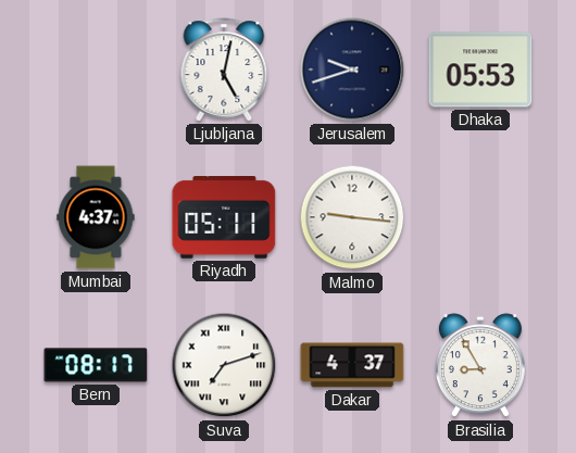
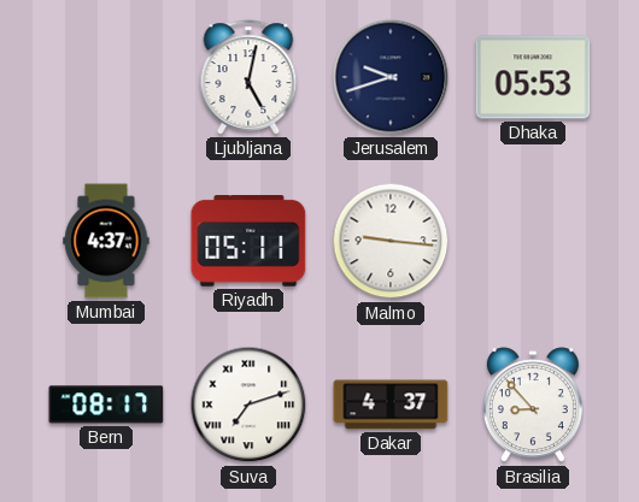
Brasilia: 8:55 -> 8:53 (533, 406)
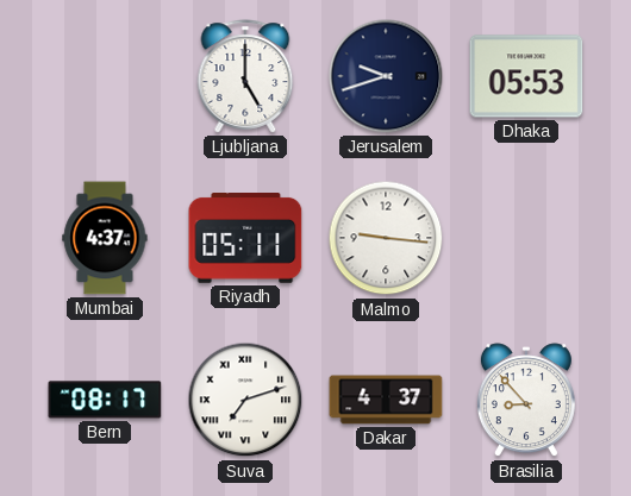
Ljubljana: 5:02 -> 5:00 (245, 76)
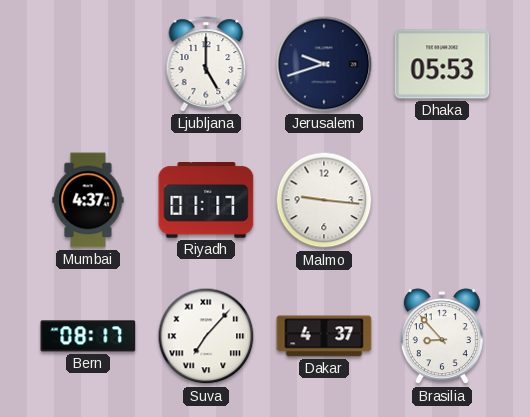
Riyadh: 05:11 -> 01:17 (206, 201)
Suva: 7:12 -> 7:07 (206, 336)
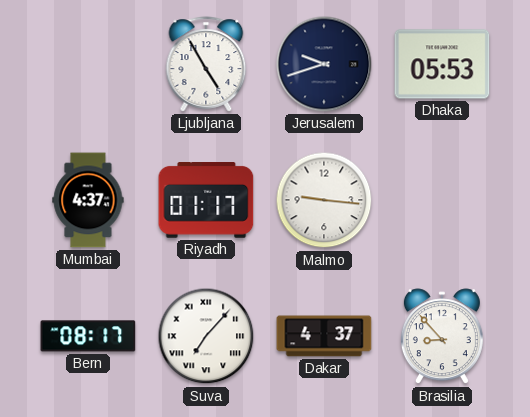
Ljubljana: 5:00 -> 4:55 (206, 64)
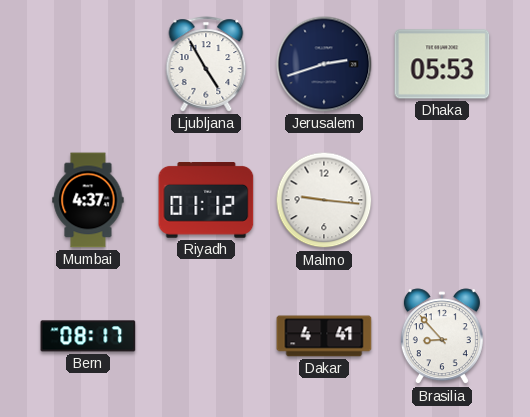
Jerusalem: 9:42 -> 2:42 (324, 64)
Riyadh: 01:17 -> 01:12 (206, 201)
Suva: 7:07 -> none (206, 336)
Dakar: 4:37 -> 4:41 (324, 336)
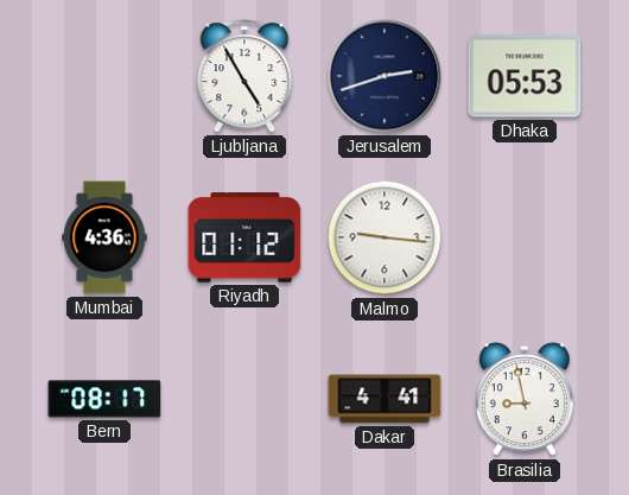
Mumbai: 4:37 -> 4:36 (104, 237)
Brasilia: 8:53 -> 8:58 (525, 400)
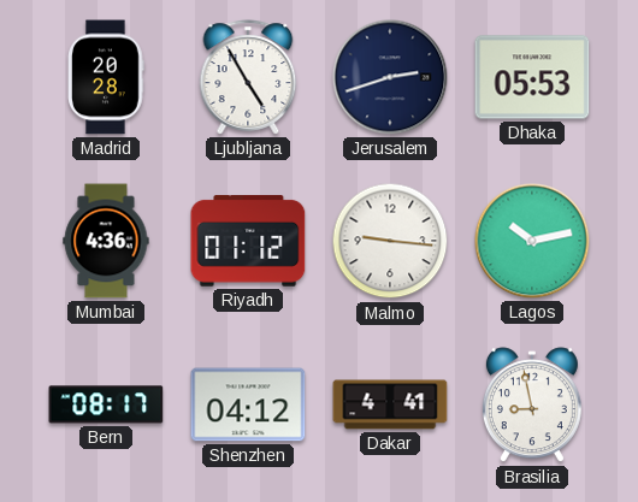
Madrid: none -> 20:28 (106, 77)
Lagos: none -> 10:13 (532, 241)
Shenzhen: none -> 04:12 (248, 404)
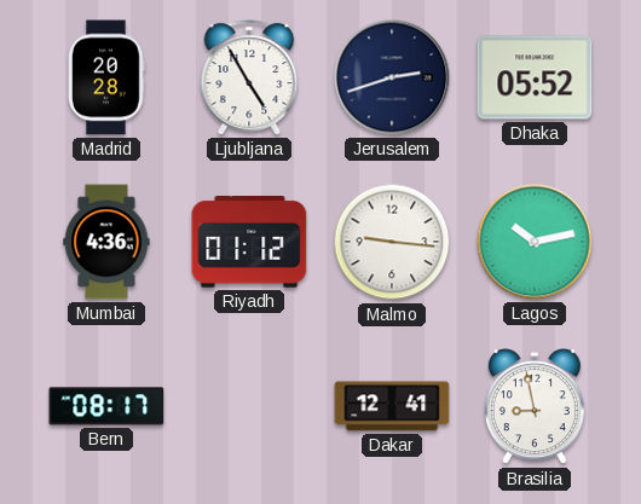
Dhaka: 05:53 -> 05:52 (535, 77)
Shenzhen: 04:12 -> none (248, 404)
Dakar: 4:41 -> 12:41 (392, 406)
